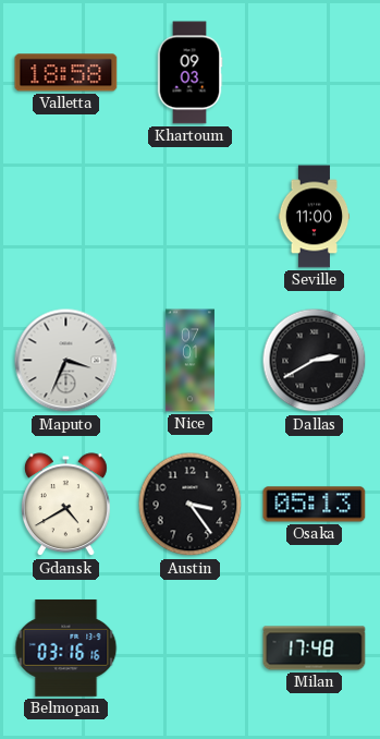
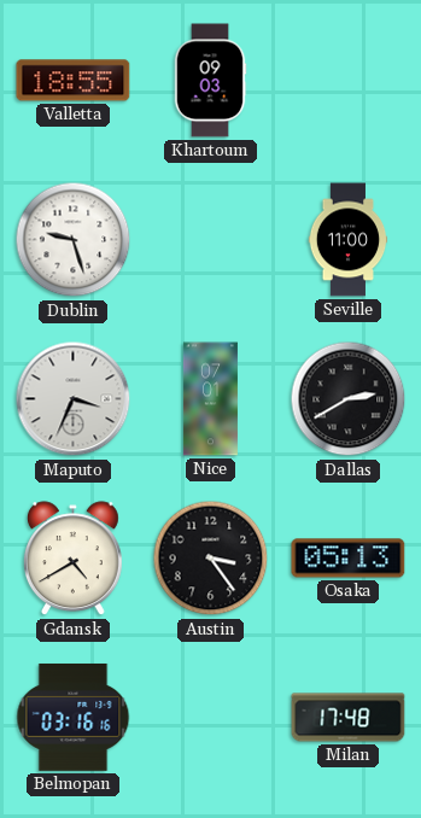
Valletta: 18:58 -> 18:55 (74, 81)
Dublin: none -> 9:27 (74, 240)
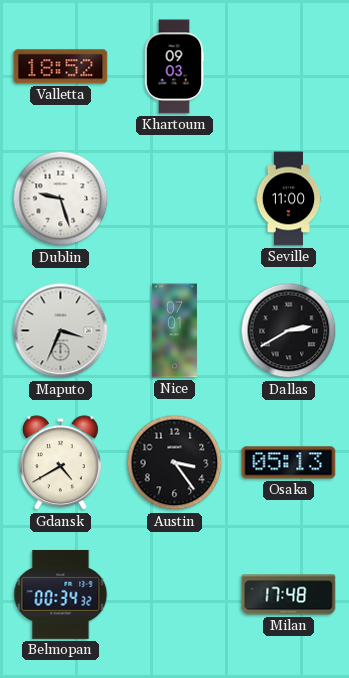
Valletta: 18:55 -> 18:52 (61, 67)
Belmopan: 03:16 -> 00:34 (61, 594)
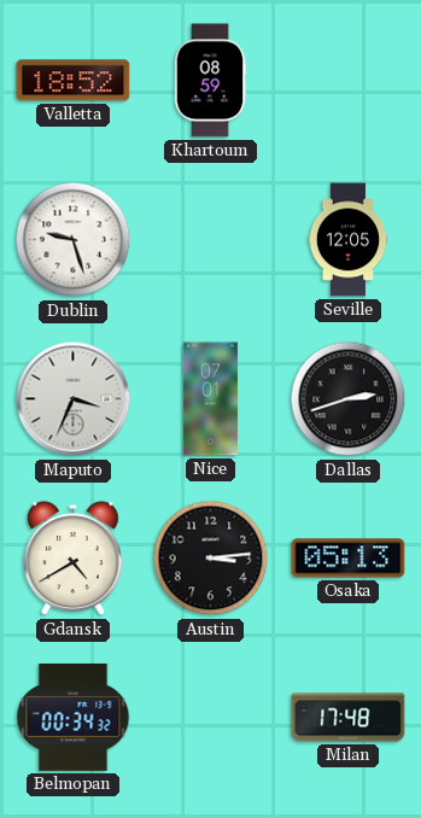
Khartoum: 09:03 -> 08:59 (210, 81)
Seville: 11:00 -> 12:05 (349, 240)
Dallas: 2:40 -> 2:42 (349, 399)
Austin: 3:24 -> 3:14 (211, 559)
